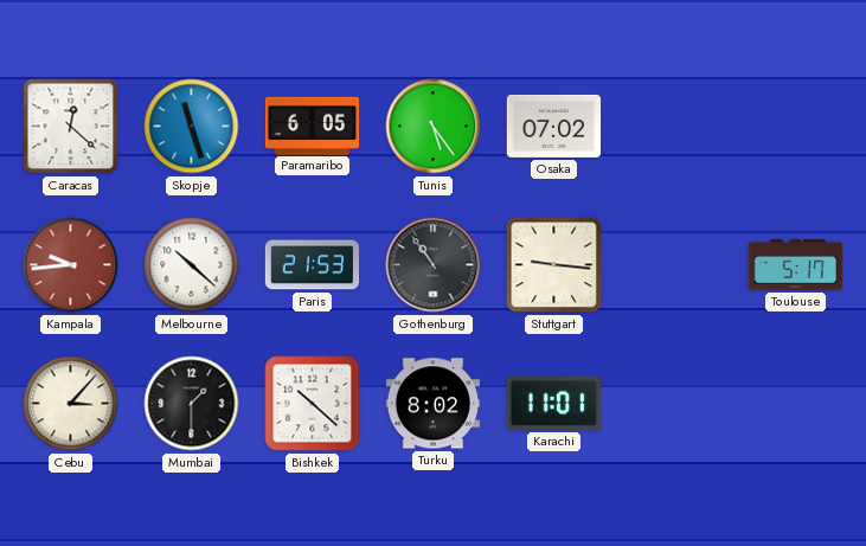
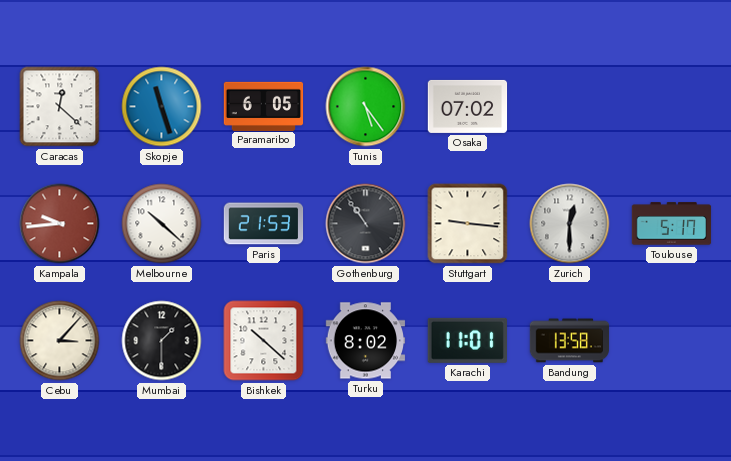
Zurich: none -> 12:30 (570, 224)
Bandung: none -> 13:58 (570, 341)
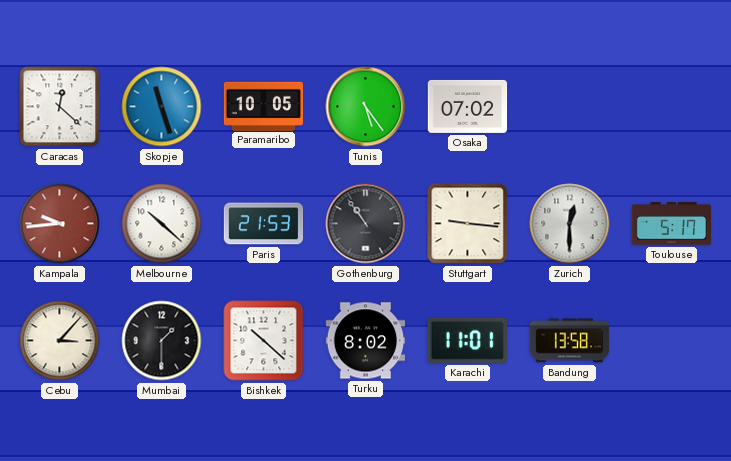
Paramaribo: 6:05 -> 10:05 (264, 106)
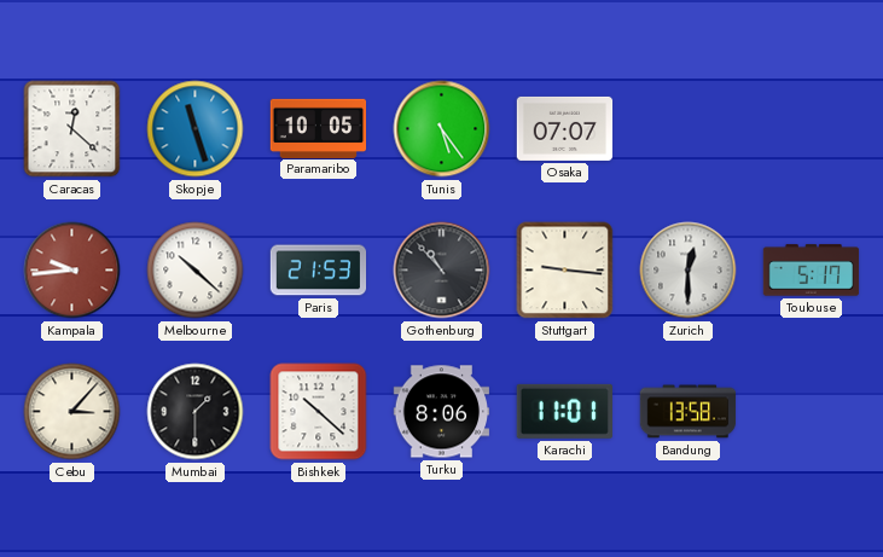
Osaka: 07:02 -> 07:07 (565, 128)
Gothenburg: 10:54 -> 10:53 (442, 271)
Turku: 8:02 -> 8:06 (442, 412)
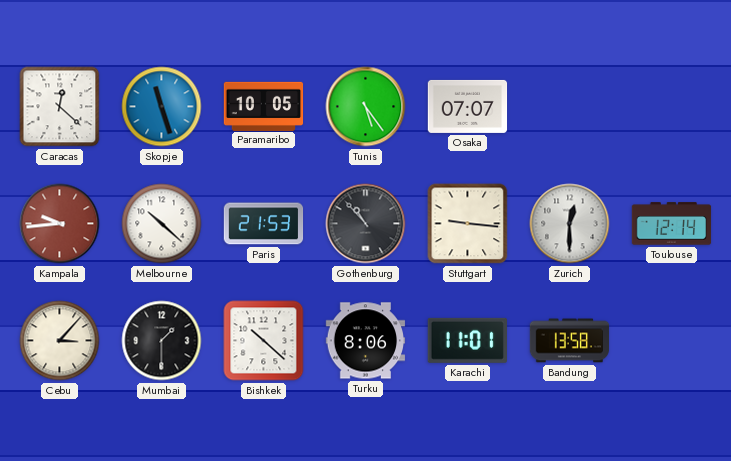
Toulouse: 5:17 -> 12:14 (672, 224)
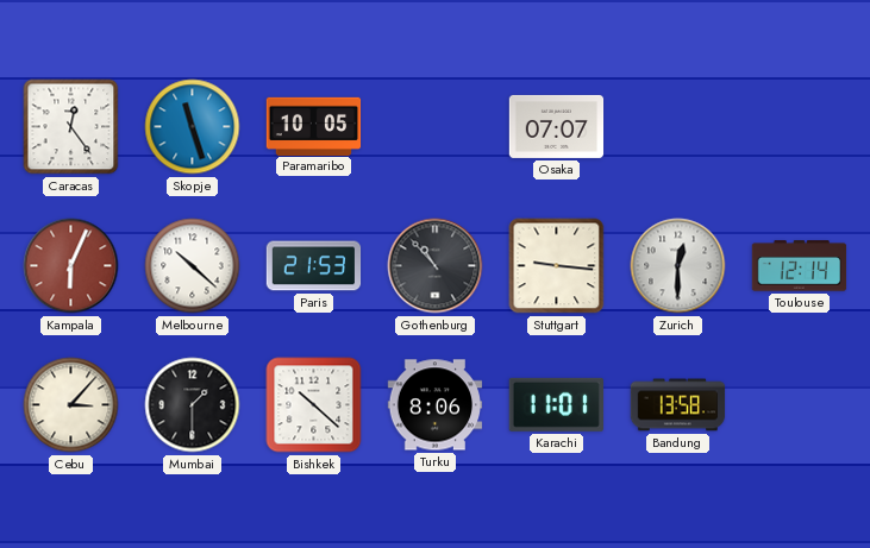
Caracas: 12:22 -> 12:24 (71, 127)
Tunis: 5:24 -> none (366, 107)
Kampala: 9:44 -> 6:04 (71, 266)
